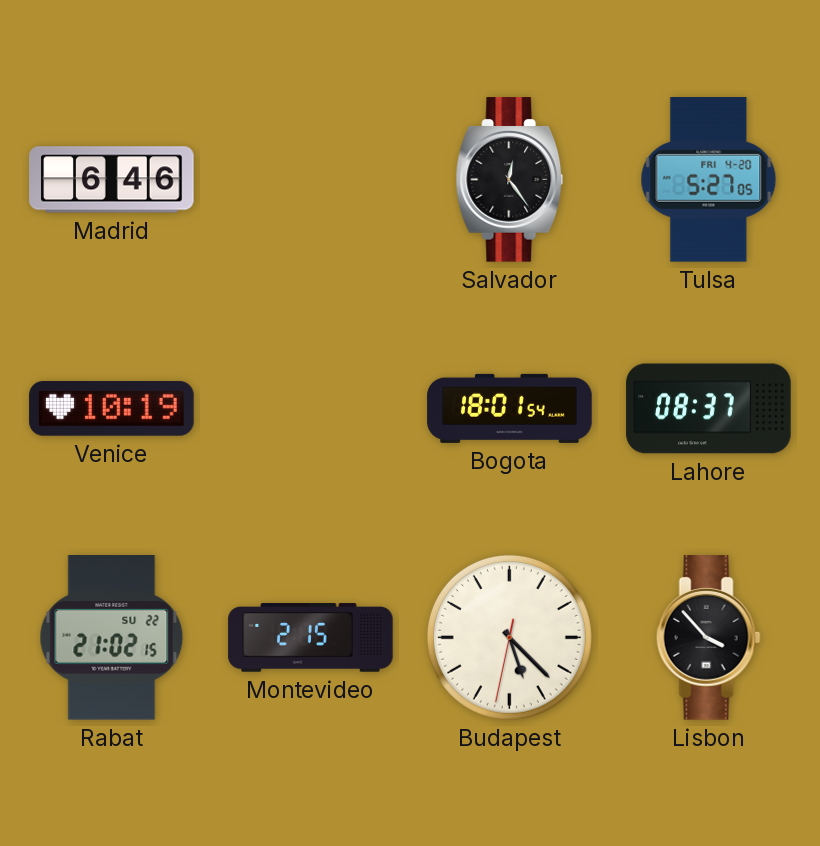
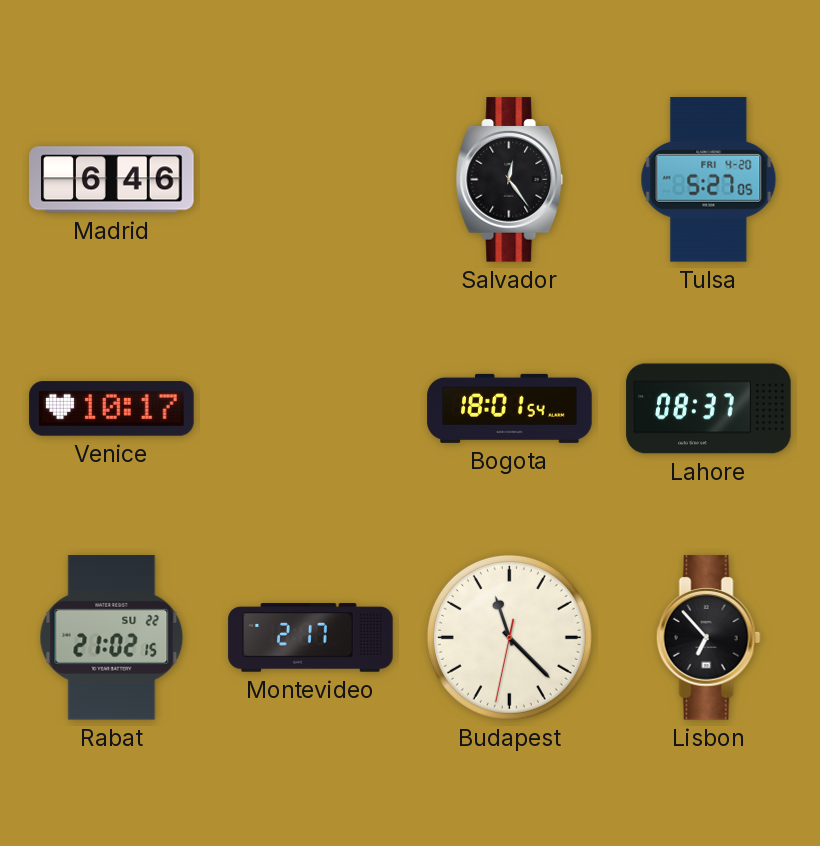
Venice: 10:19 -> 10:17 (112, 409)
Montevideo: 2:15 -> 2:17 (311, 638)
Budapest: 5:22 -> 11:22 (509, 637)
Lisbon: 3:53 -> 6:53 (708, 638)
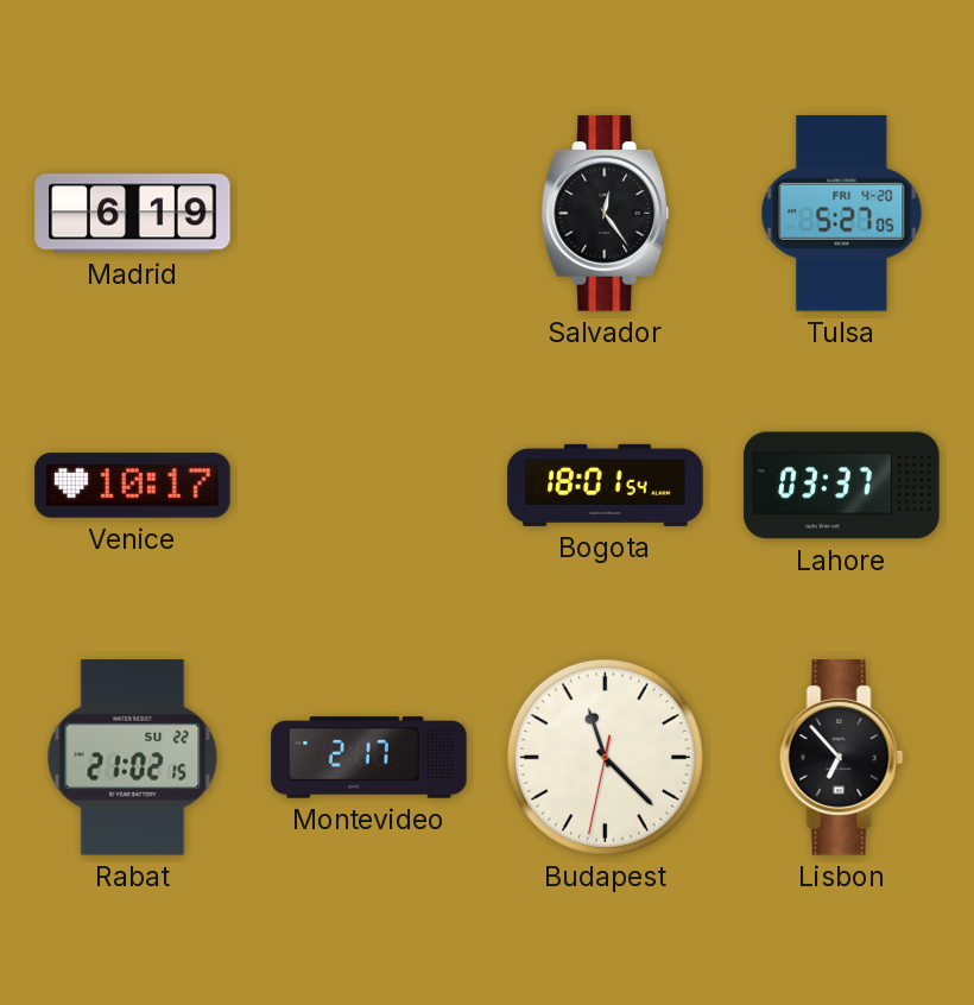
Madrid: 6:46 -> 6:19 (133, 214)
Lahore: 08:37 -> 03:37 (842, 486)
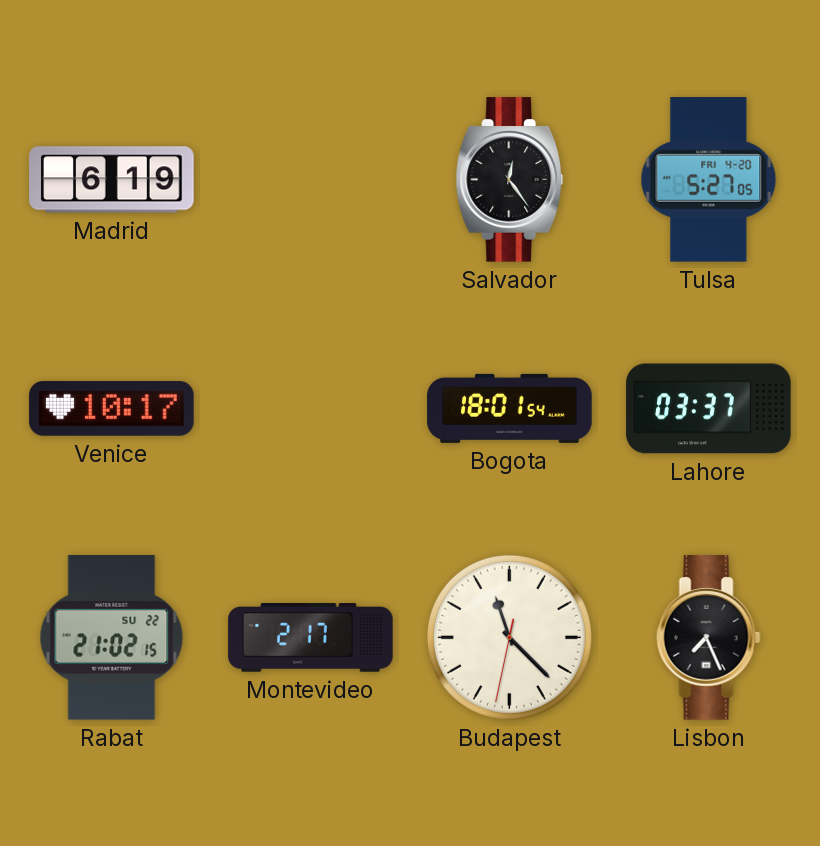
Lisbon: 6:53 -> 7:26 (708, 638)
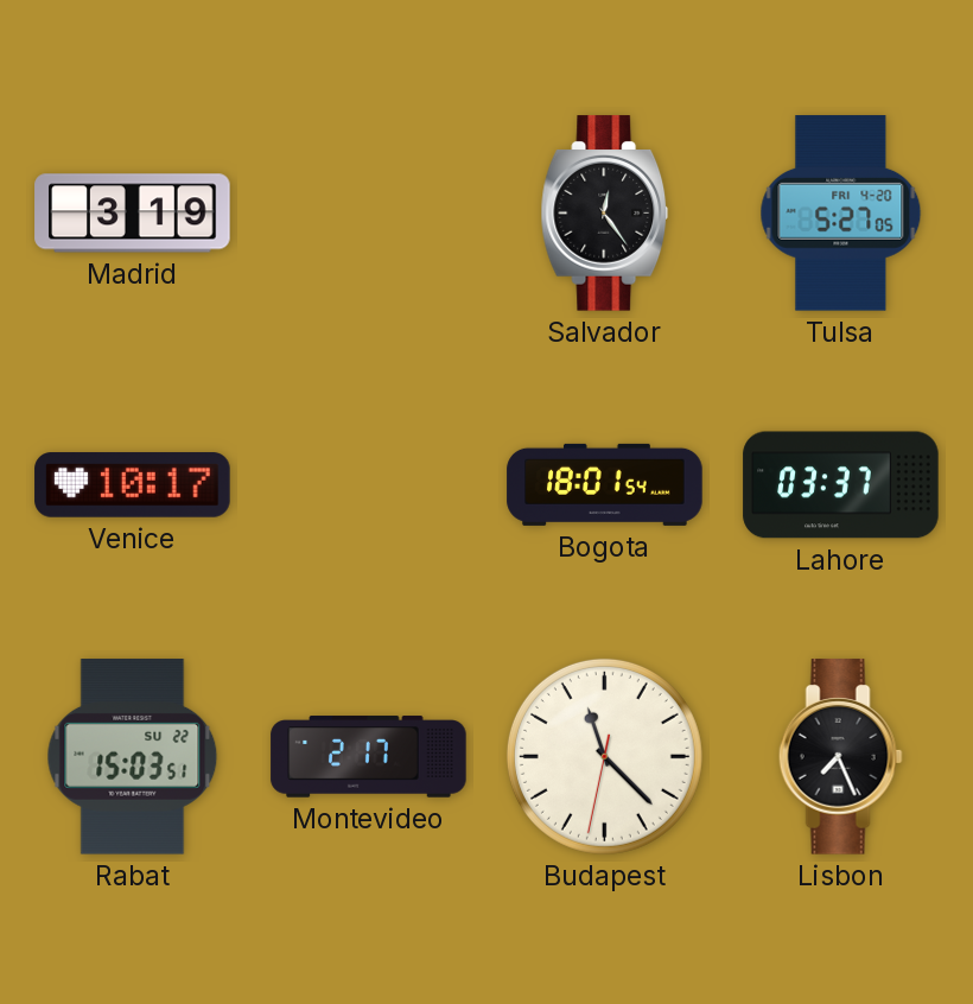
Madrid: 6:19 -> 3:19 (133, 214)
Rabat: 21:02 -> 15:03 (133, 757)
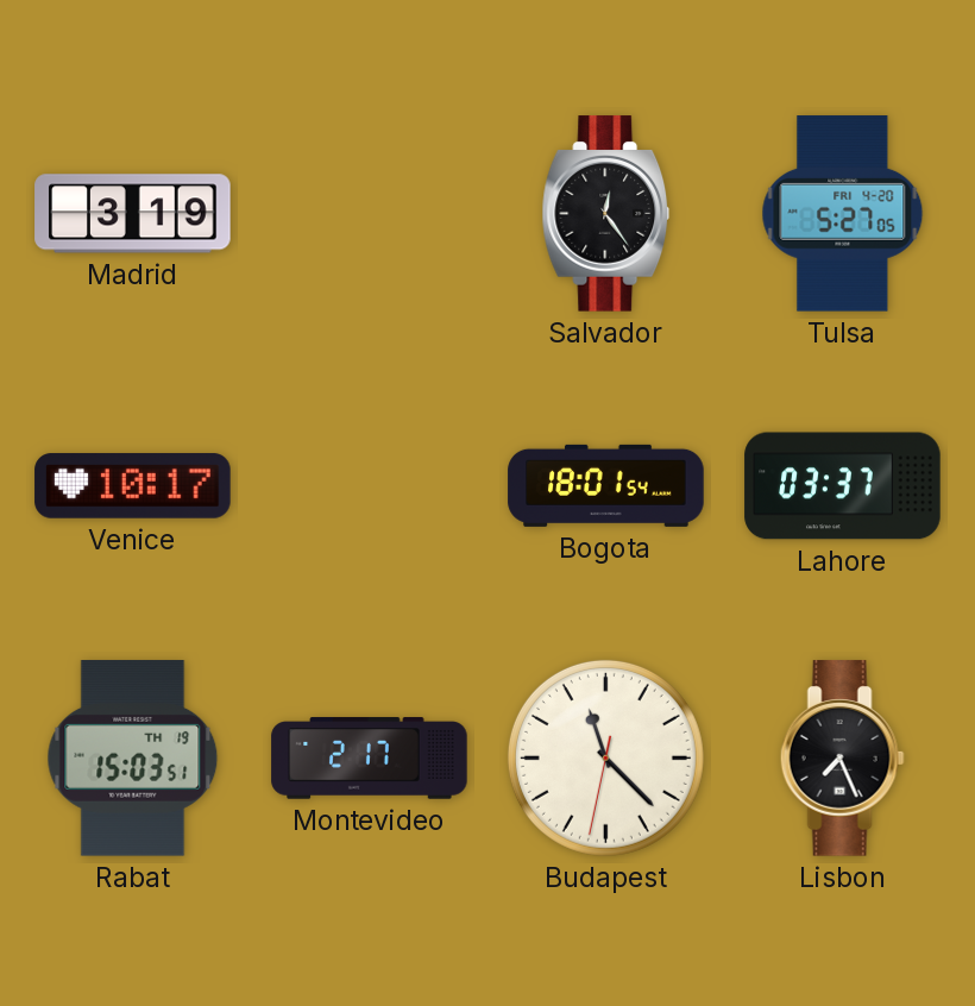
Rabat date: SU 22 -> TH 19 (133, 759)
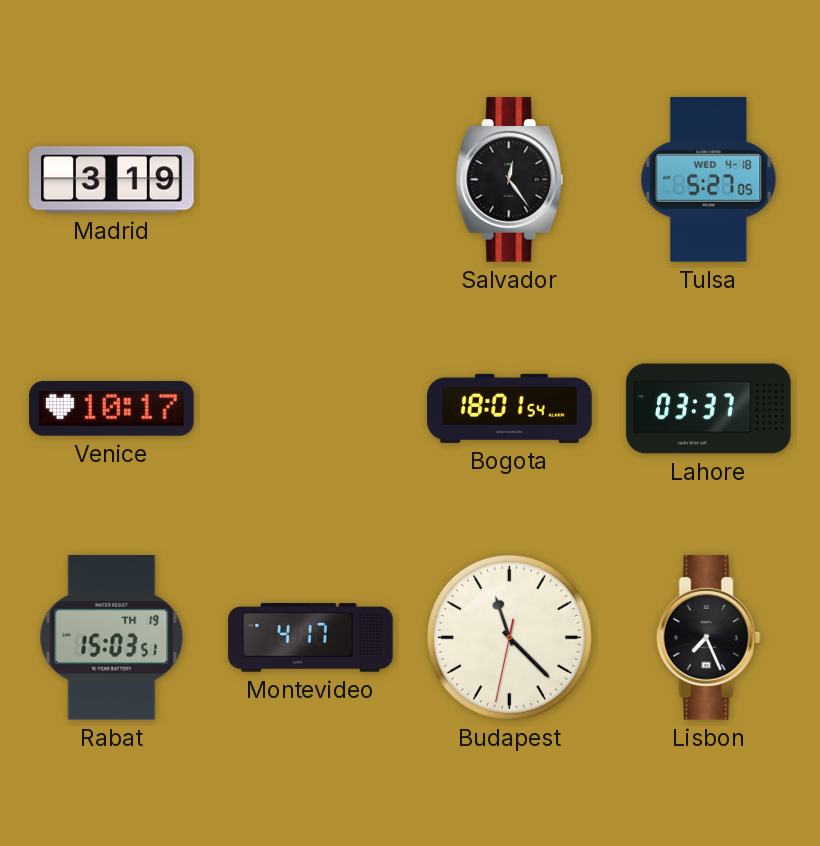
Tulsa date: FRI 4-20 -> WED 4-18 (709, 180)
Montevideo: 2:17 -> 4:17 (311, 638)
